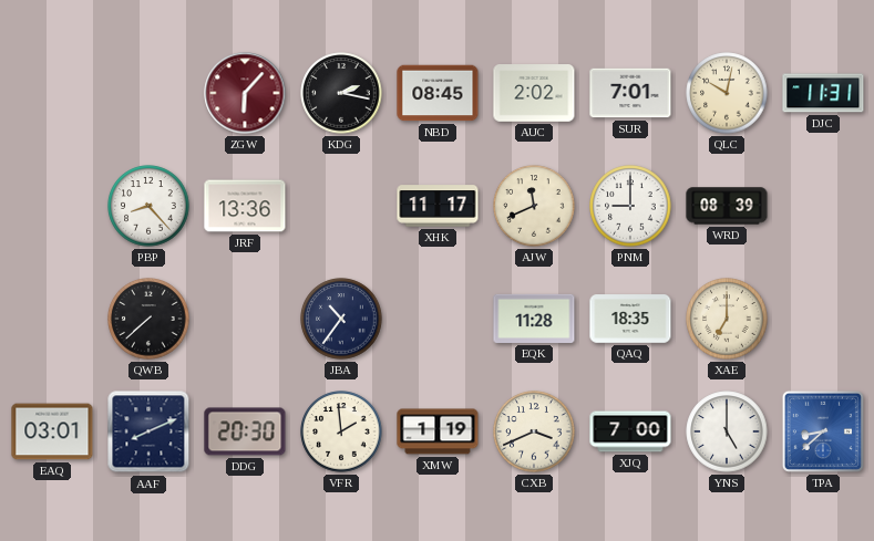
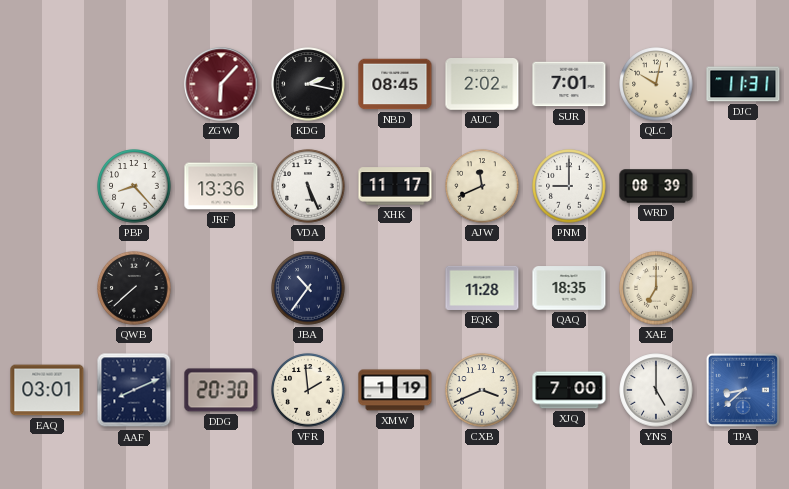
VDA: none -> 5:26 (308, 186)
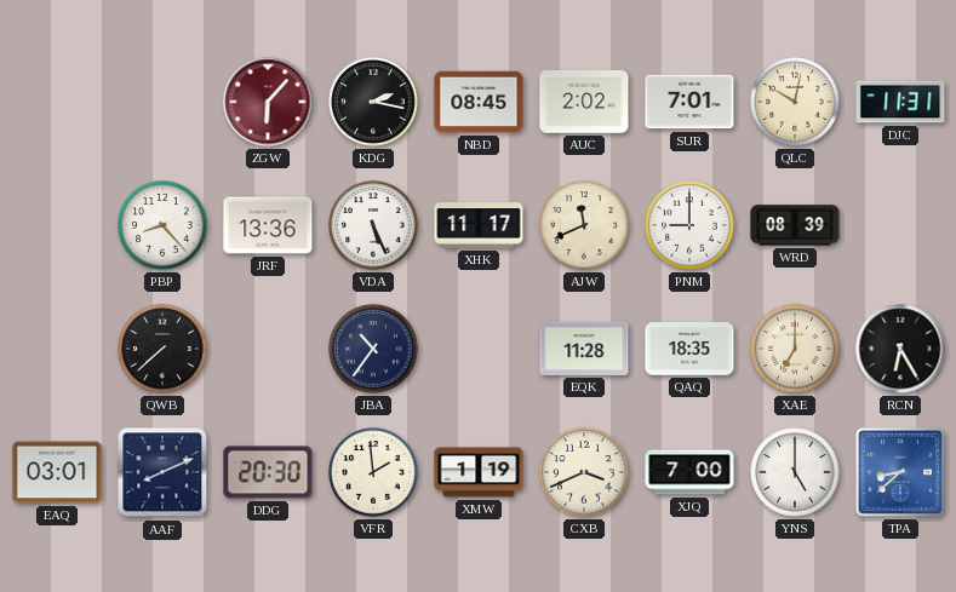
RCN: none -> 6:25 (900, 349)
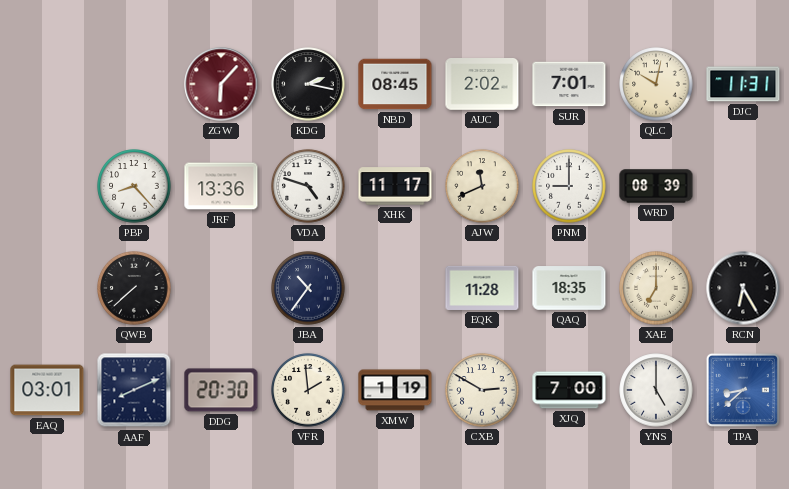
VDA: 5:26 -> 4:48 (308, 186)
CXB: 3:41 -> 2:50 (482, 390)
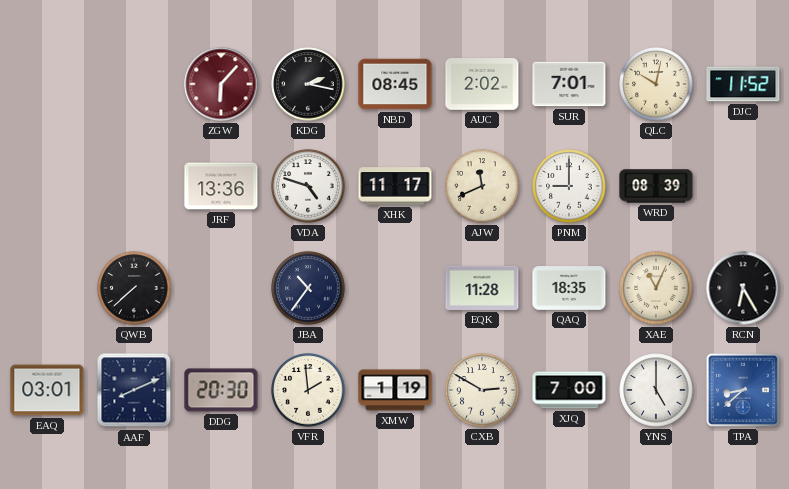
DJC: 11:31 -> 11:52 (743, 84)
PBP: 8:23 -> none (134, 186)
XAE: 7:00 -> 11:04 (656, 288)
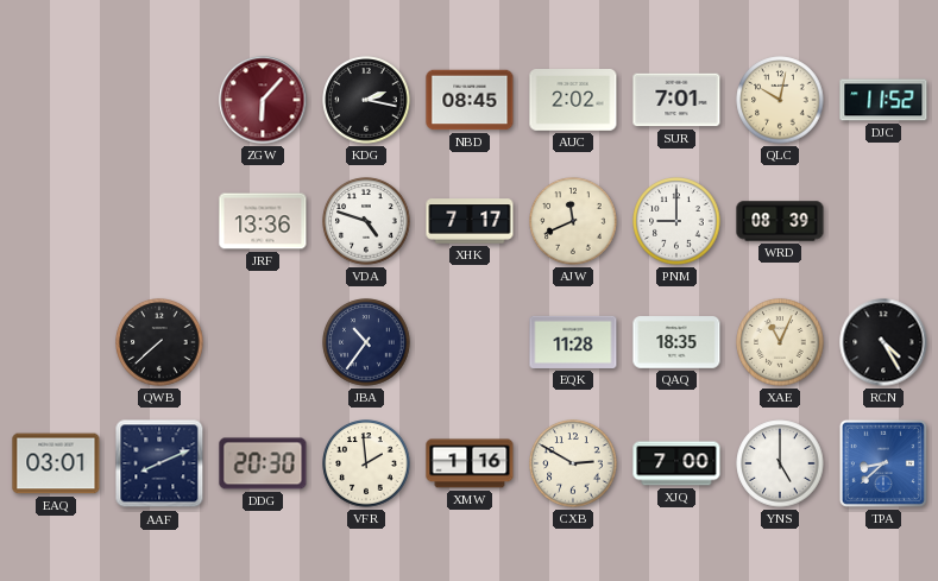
XHK: 11:17 -> 7:17 (470, 221)
RCN: 6:25 -> 4:25 (883, 342)
XMW: 1:19 -> 1:16 (470, 463)
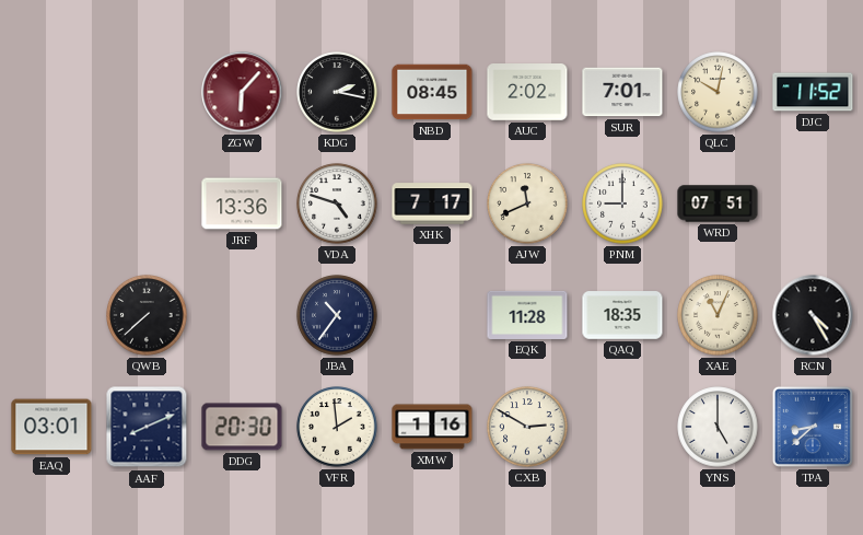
WRD: 08:39 -> 07:51 (718, 203)
XJQ: 7:00 -> none (676, 463)
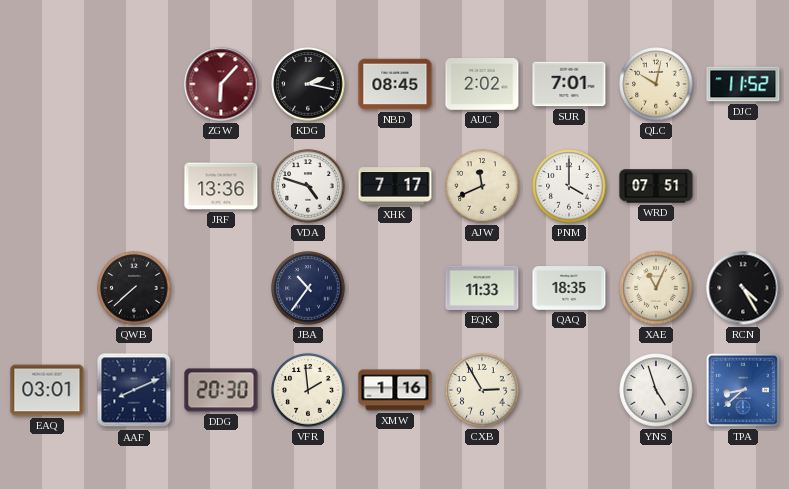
PNM: 9:00 -> 4:00 (569, 186)
EQK: 11:28 -> 11:33 (482, 288)
CXB: 2:50 -> 2:55 (482, 390)
YNS: 5:00 -> 4:57 (656, 390)
